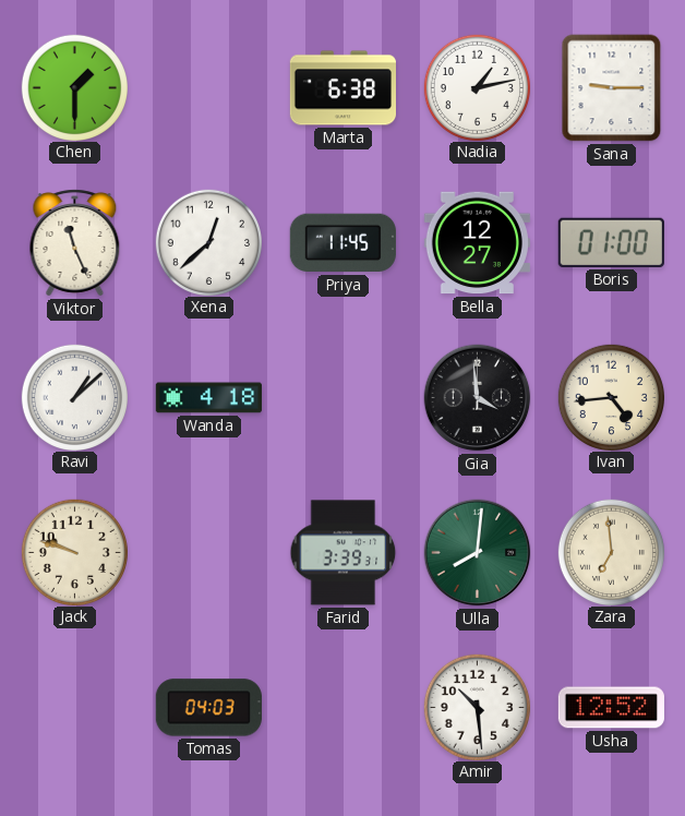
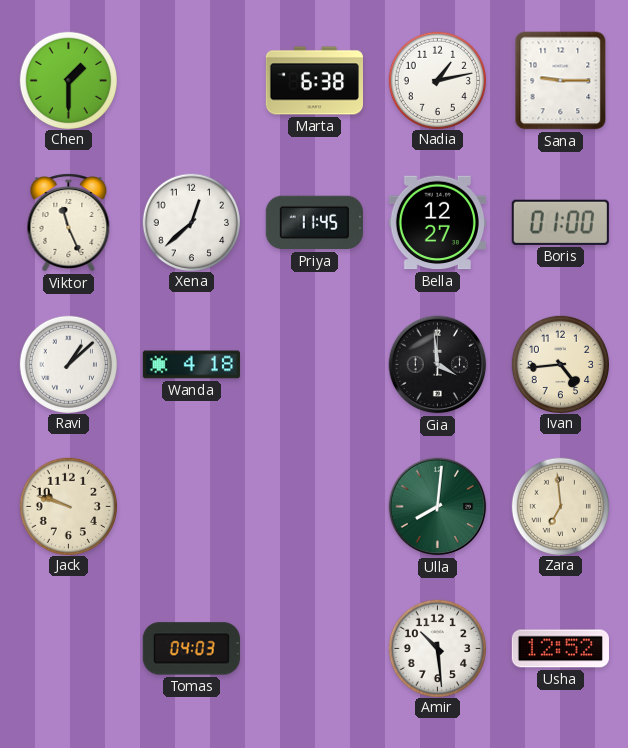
Farid: 3:39 -> none (344, 553)
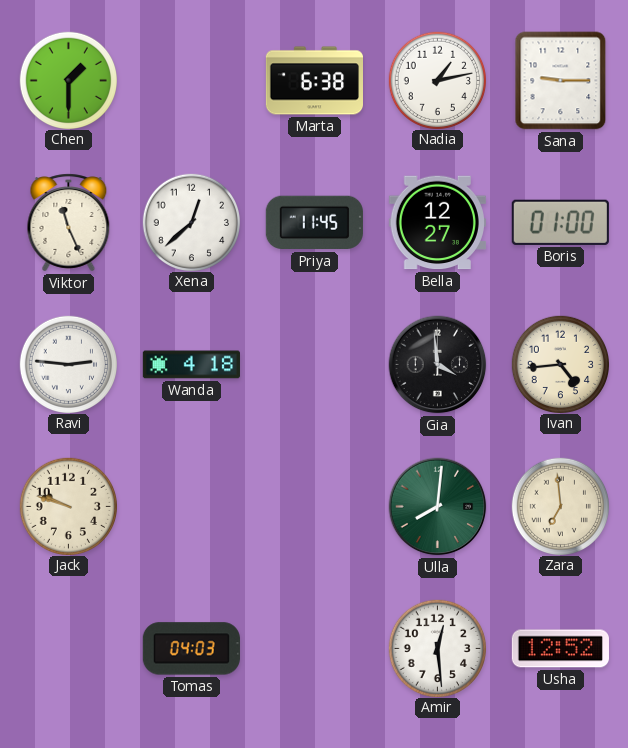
Ravi: 1:08 -> 2:46 (68, 364)
Amir: 10:29 -> 12:29 (437, 648)
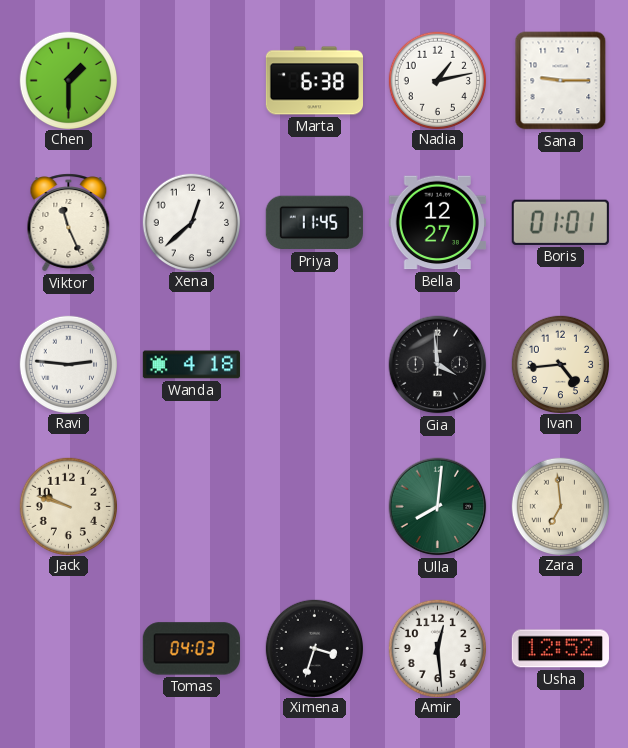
Boris: 01:00 -> 01:01 (560, 222)
Ximena: none -> 3:33 (314, 648)
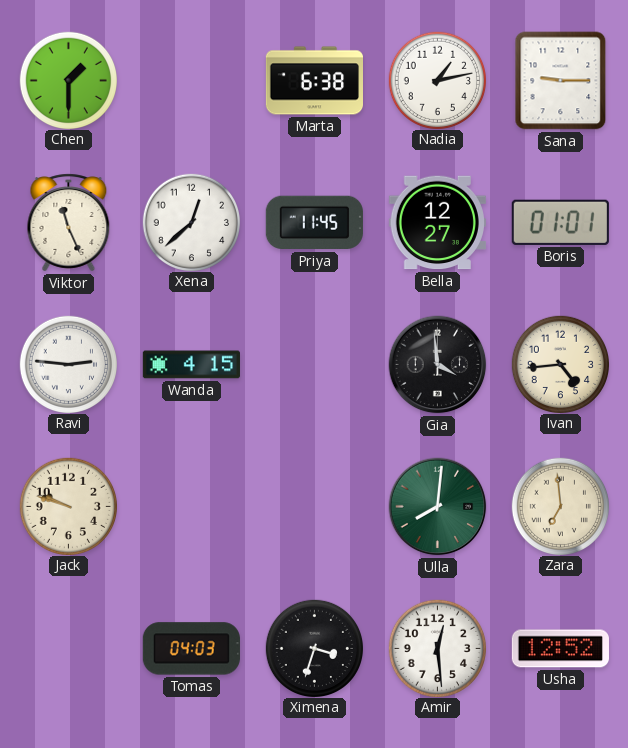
Wanda: 4:18 -> 4:15 (191, 365)
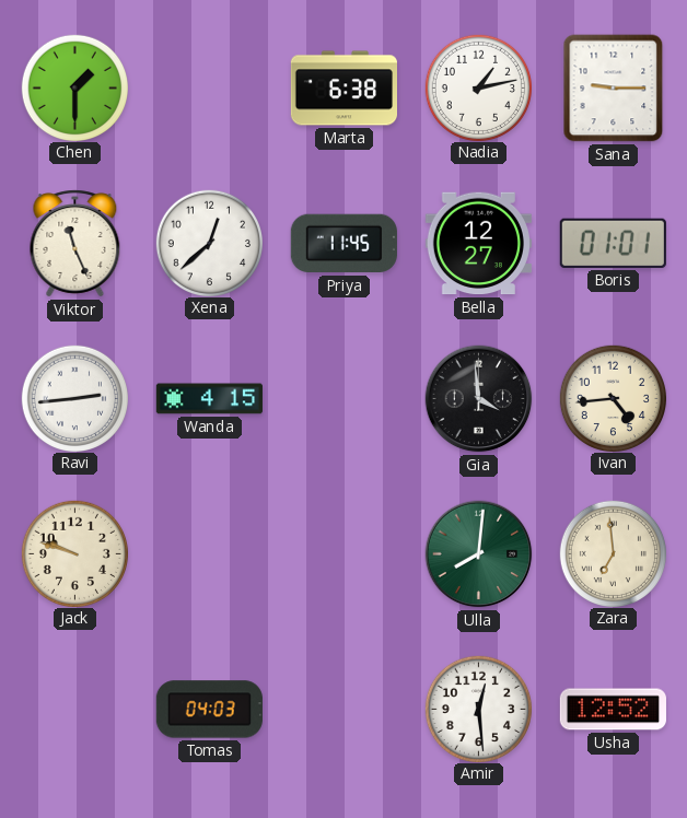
Ravi: 2:46 -> 2:44 (74, 398)
Ximena: 3:33 -> none (314, 648)
